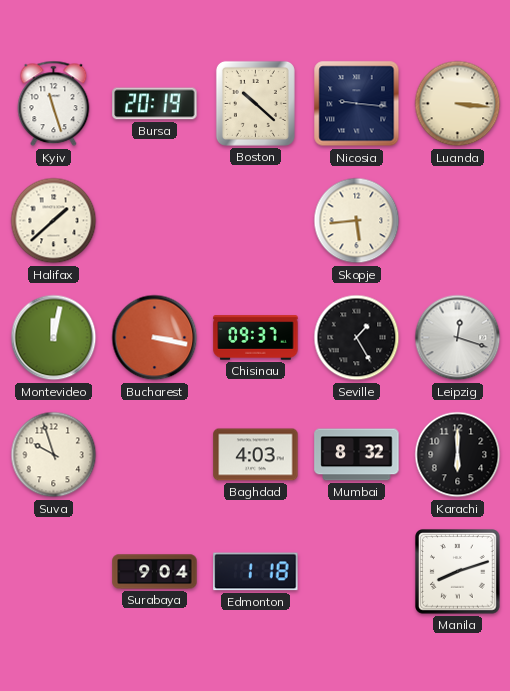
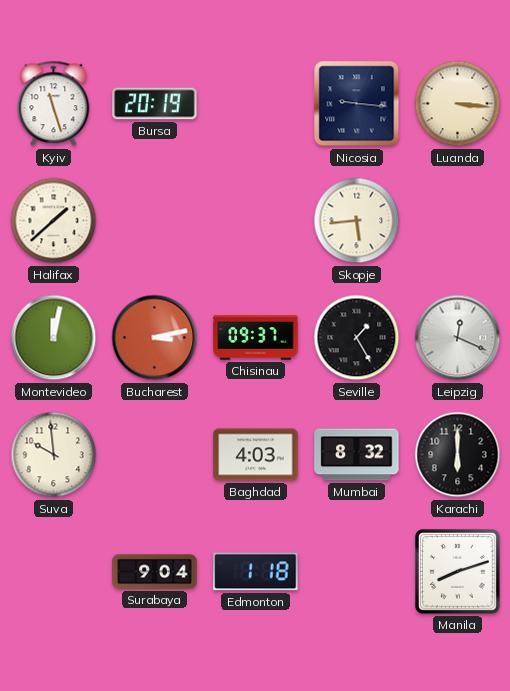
Boston: 10:22 -> none (255, 103)
Bucharest: 3:17 -> 3:13 (155, 338)
Leipzig: 12:18 -> 12:19 (458, 338)
Suva: 9:57 -> 9:59 (54, 455)
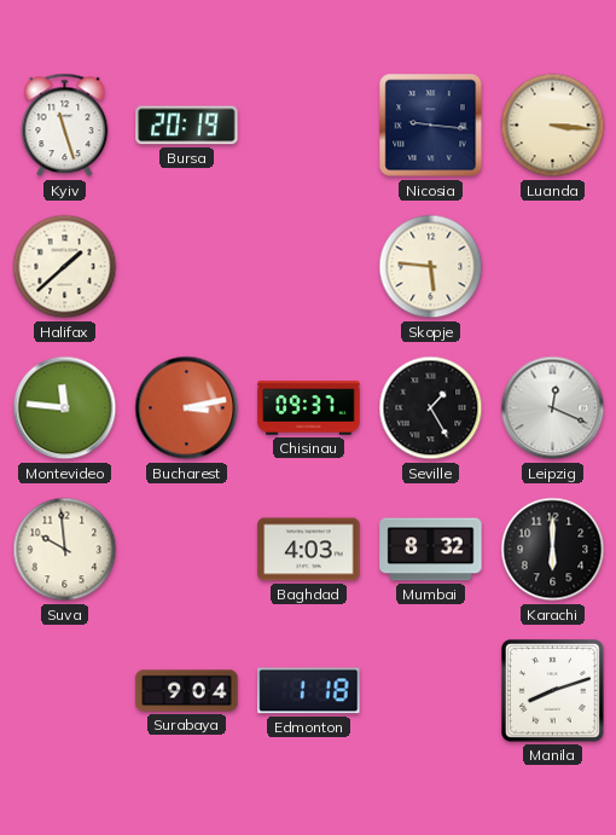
Skopje: 5:44 -> 5:46 (431, 267)
Montevideo: 12:02 -> 11:46 (65, 408)
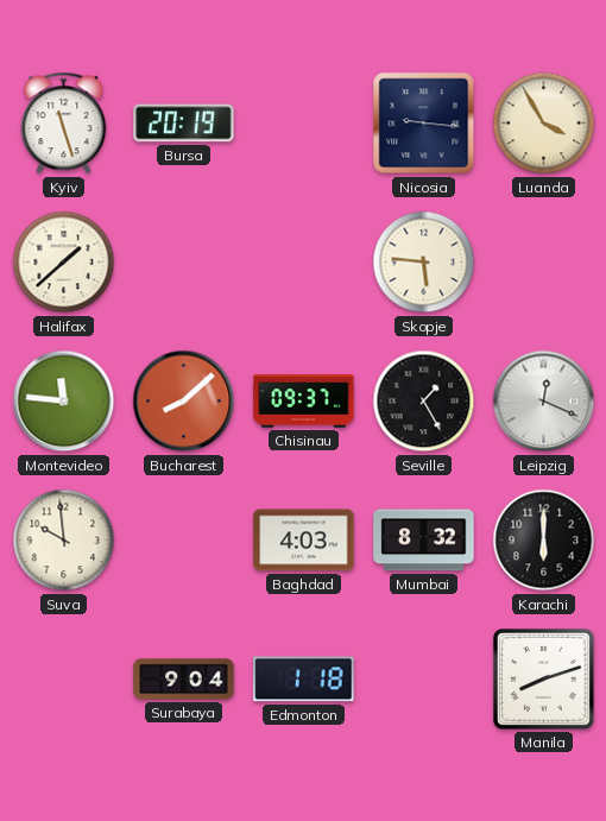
Luanda: 3:16 -> 3:55 (544, 124)
Bucharest: 3:13 -> 8:08 (184, 402)
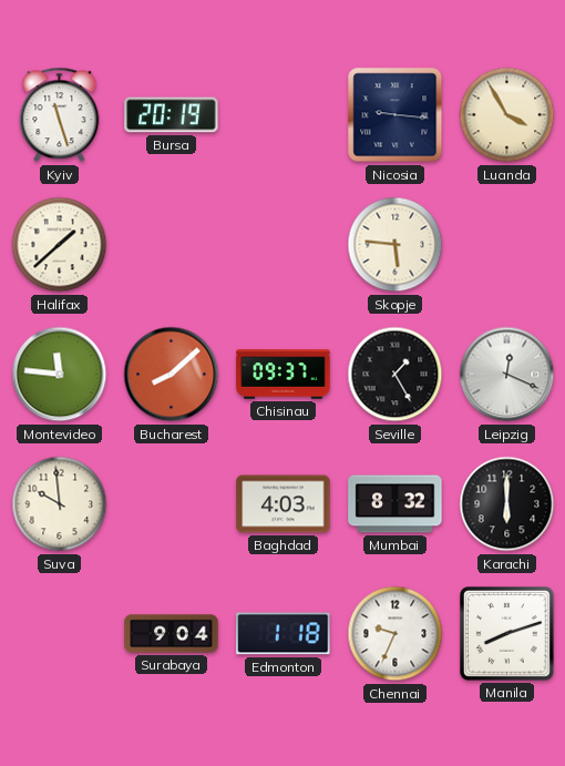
Chennai: none -> 9:34 (395, 634)
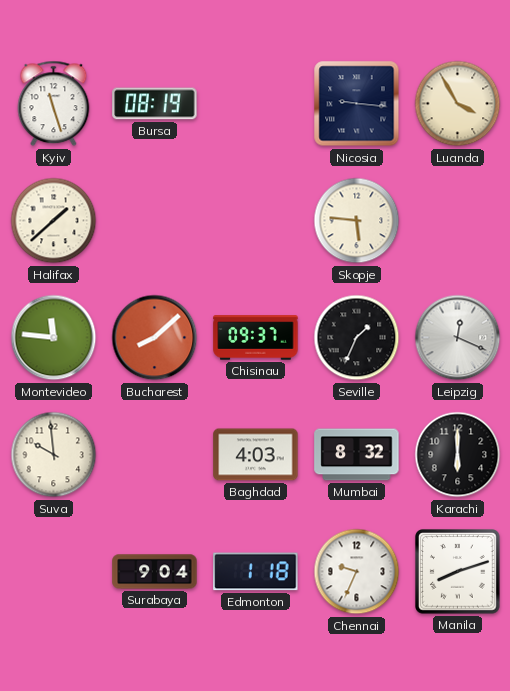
Bursa: 20:19 -> 08:19 (155, 104)
Seville: 1:25 -> 1:34 (357, 338)
